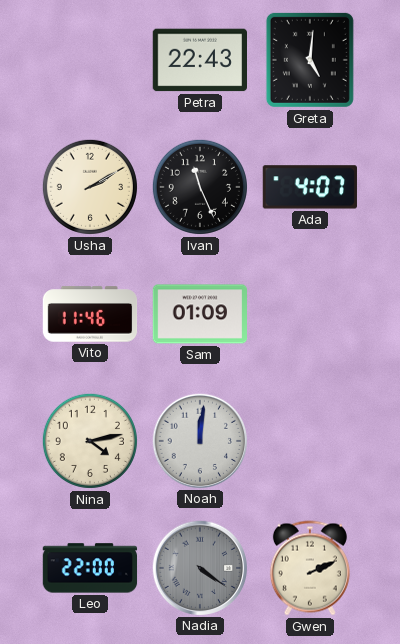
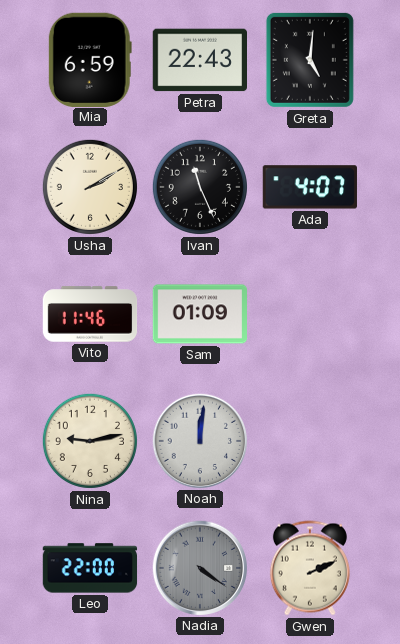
Mia: none -> 6:59 (90, 59)
Nina: 4:13 -> 9:13 (90, 441)
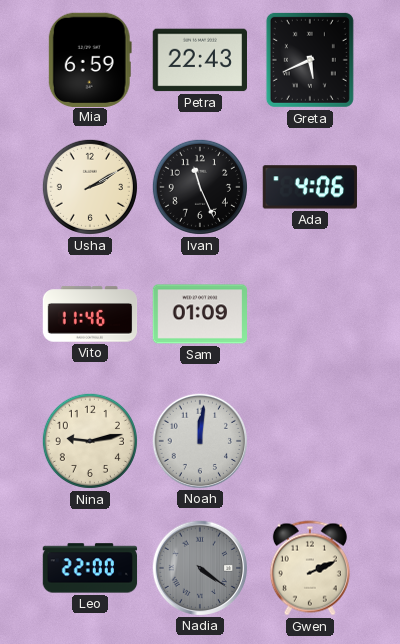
Greta: 5:01 -> 5:41 (310, 60)
Ada: 4:07 -> 4:06 (310, 187)
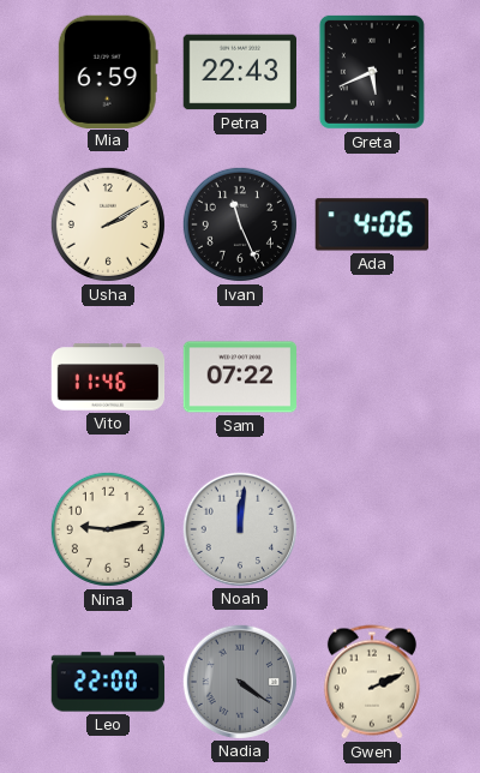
Sam: 01:09 -> 07:22 (240, 377)
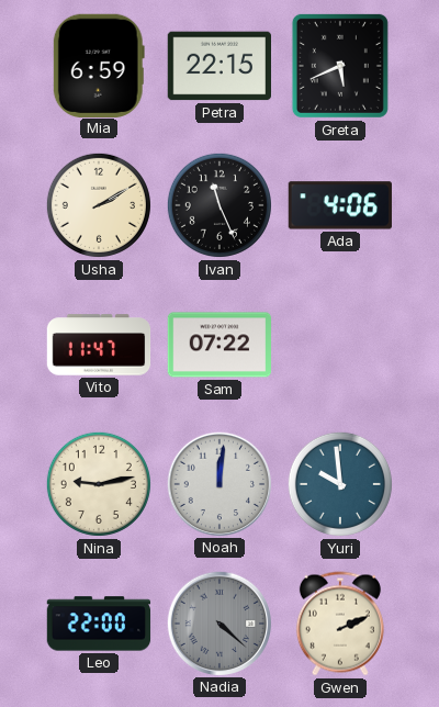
Petra: 22:43 -> 22:15 (218, 66)
Vito: 11:46 -> 11:47 (99, 345)
Yuri: none -> 9:59 (340, 484)
Nadia: 4:21 -> 4:22 (218, 622)
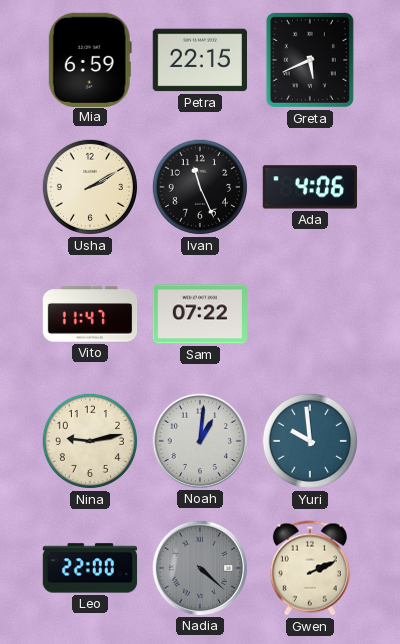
Noah: 12:01 -> 1:01 (199, 440)
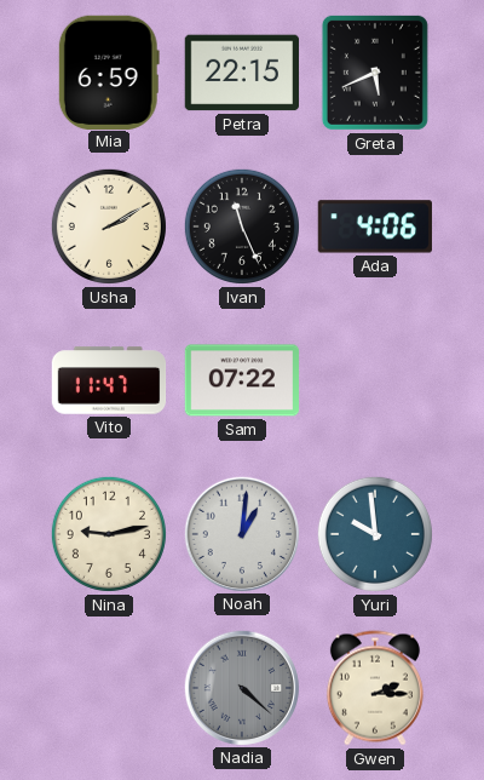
Leo: 22:00 -> none (90, 568)
Gwen: 2:11 -> 2:15 (375, 688)
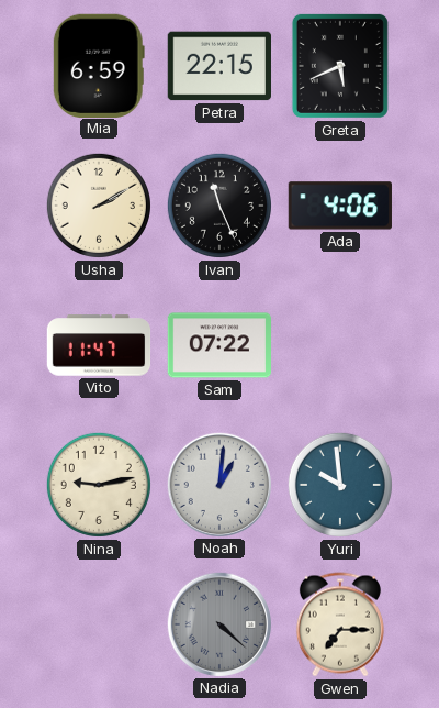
Gwen: 2:15 -> 7:15 (340, 624)
